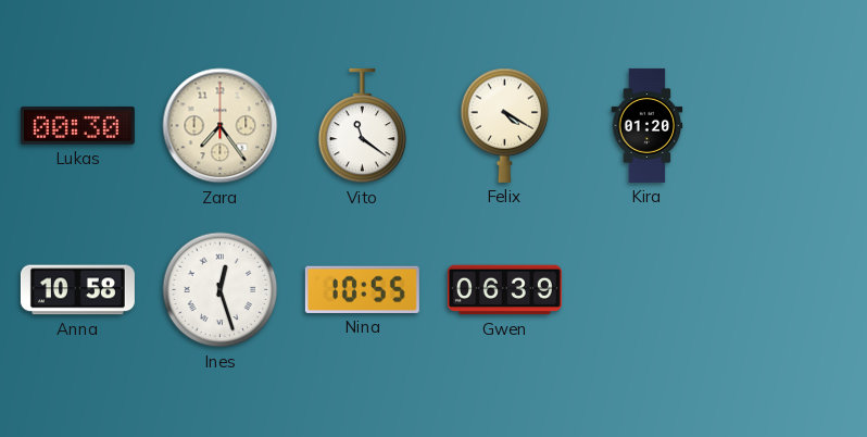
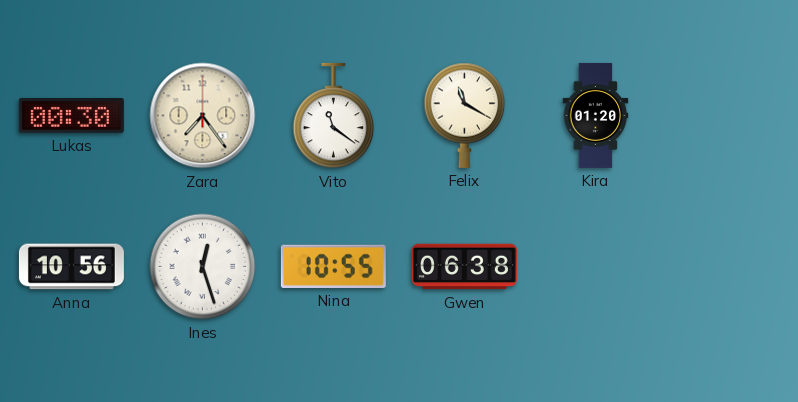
Felix: 4:20 -> 11:20 (465, 115)
Anna: 10:58 -> 10:56 (71, 267)
Gwen: 06:39 -> 06:38 (464, 267)
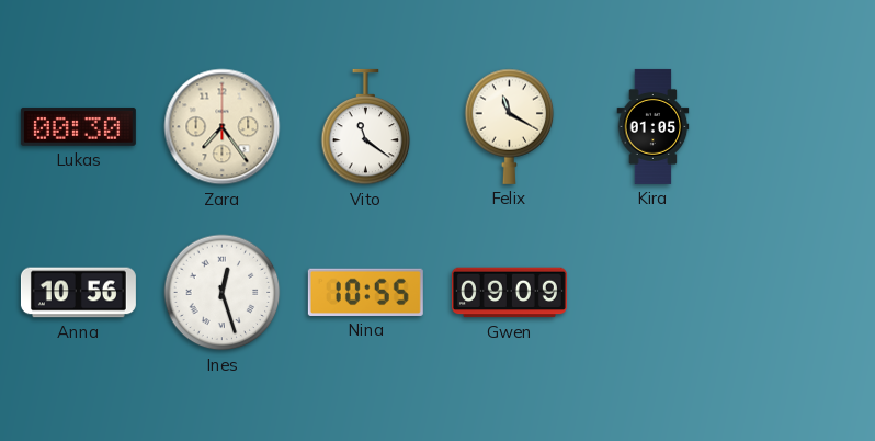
Kira: 01:20 -> 01:05 (654, 126)
Gwen: 06:38 -> 09:09 (509, 293)
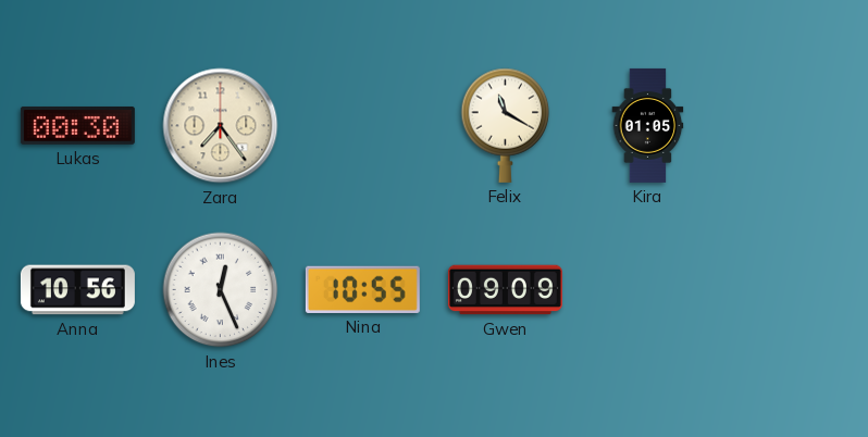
Vito: 11:21 -> none (366, 127)
Ines: 12:27 -> 12:26 (221, 290)
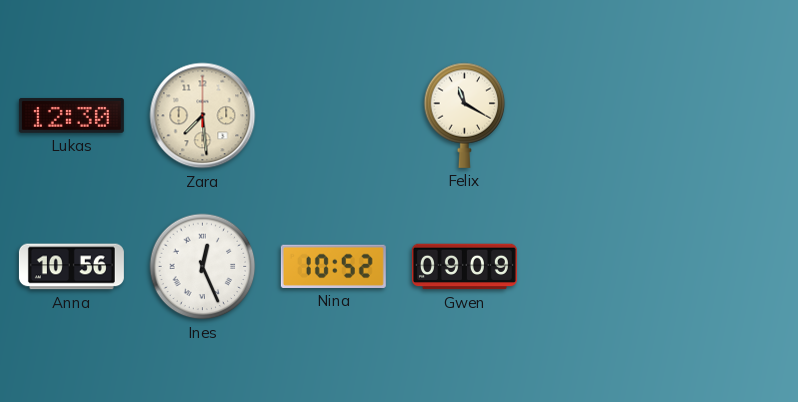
Lukas: 00:30 -> 12:30 (71, 115)
Zara: 7:24 -> 7:29 (203, 116)
Kira: 01:05 -> none (648, 125)
Nina: 10:55 -> 10:52 (333, 266)
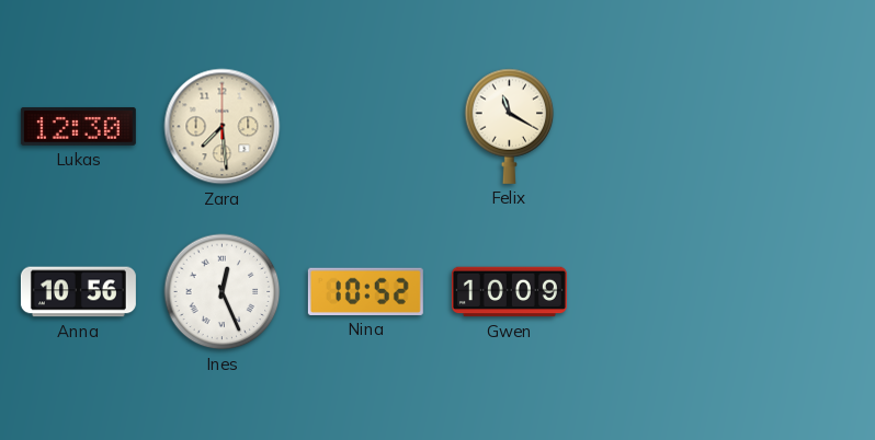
Gwen: 09:09 -> 10:09 (509, 292)
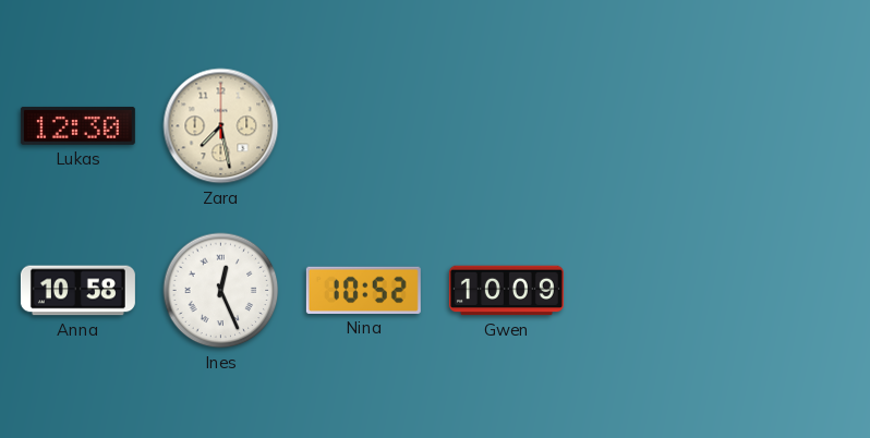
Zara: 7:29 -> 7:28 (221, 126)
Felix: 11:20 -> none (510, 126)
Anna: 10:56 -> 10:58 (77, 291)
